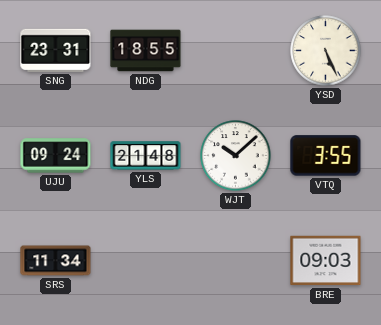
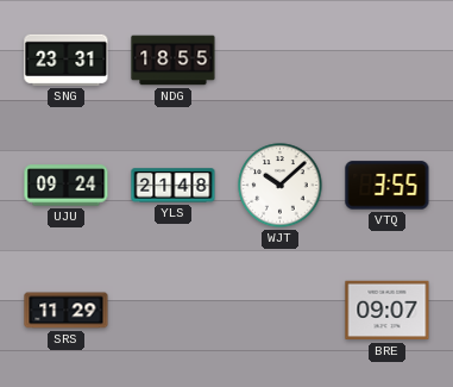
YSD: 5:26 -> none (326, 51)
SRS: 11:34 -> 11:29 (67, 311)
BRE: 09:03 -> 09:07 (388, 311)
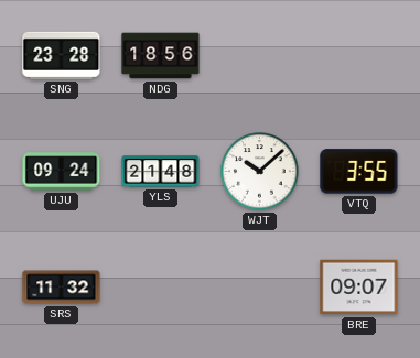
SNG: 23:31 -> 23:28 (62, 55)
NDG: 18:55 -> 18:56 (161, 56)
SRS: 11:29 -> 11:32 (62, 288)
